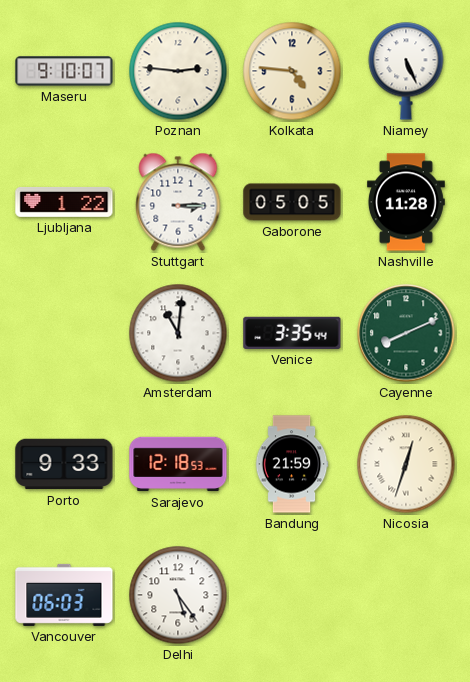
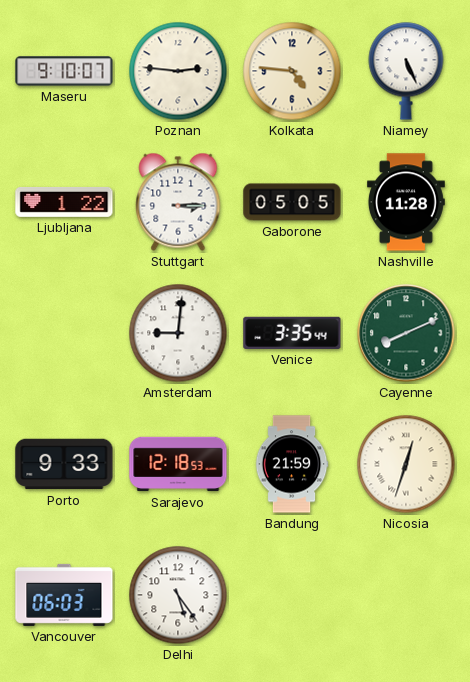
Amsterdam: 11:01 -> 9:01 (178, 333)
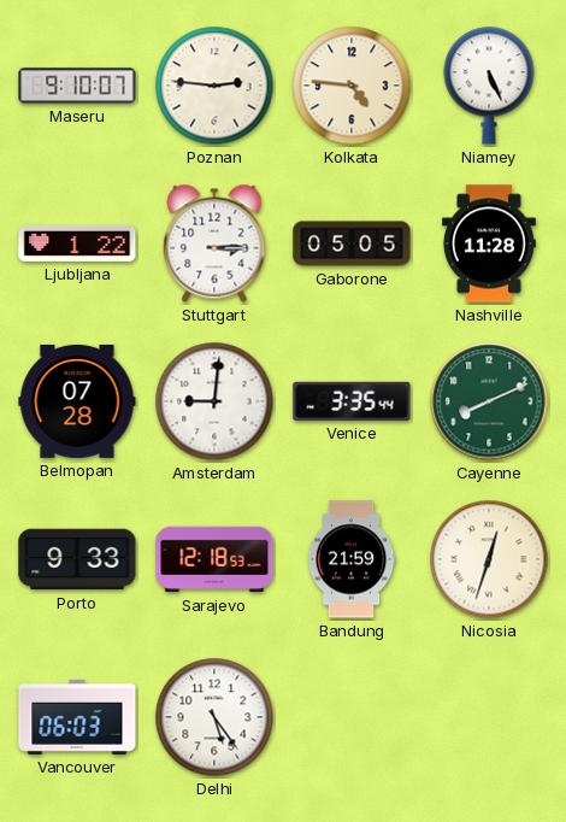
Belmopan: none -> 07:28 (77, 401)
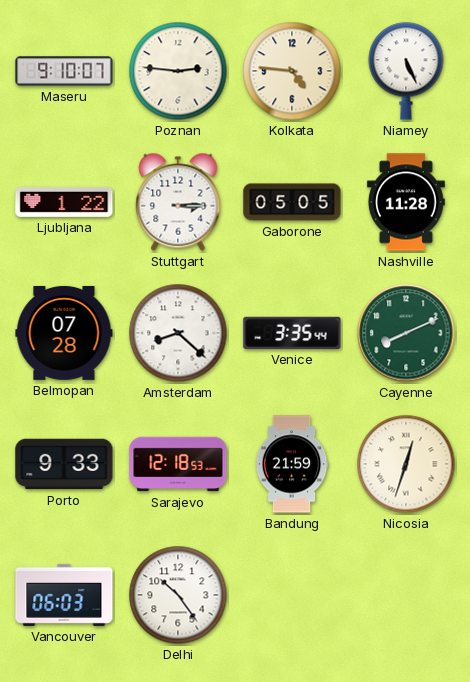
Amsterdam: 9:01 -> 8:22 (178, 333)
Delhi: 5:24 -> 10:24 (178, 595)
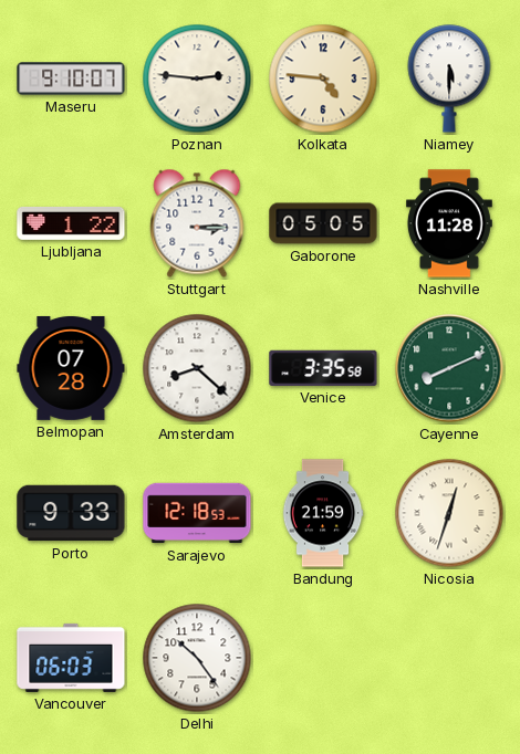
Niamey: 5:26 -> 5:30 (449, 78)
Venice: 3:35:44 -> 3:35:58 (323, 368)
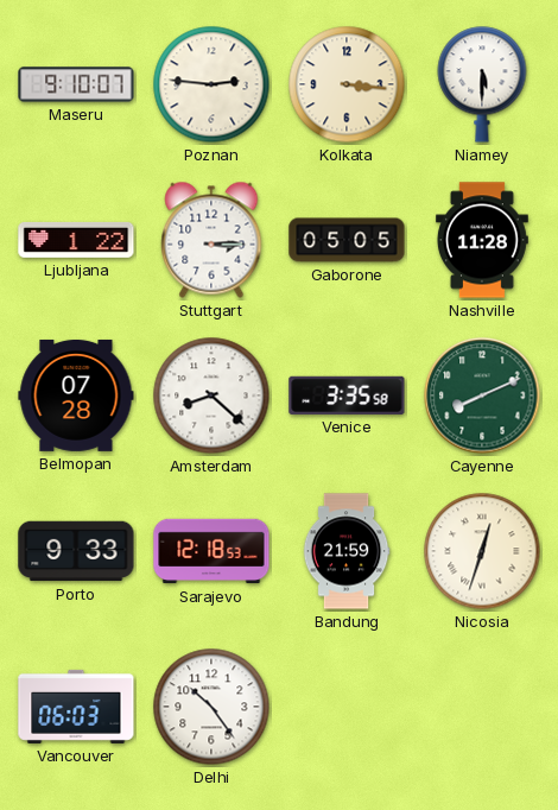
Kolkata: 4:46 -> 3:16 (347, 84)
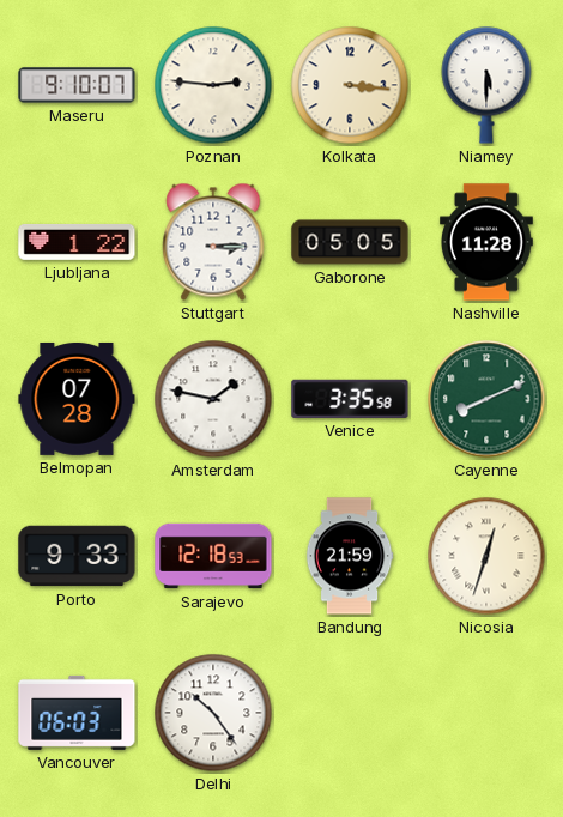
Amsterdam: 8:22 -> 1:47 (213, 399)
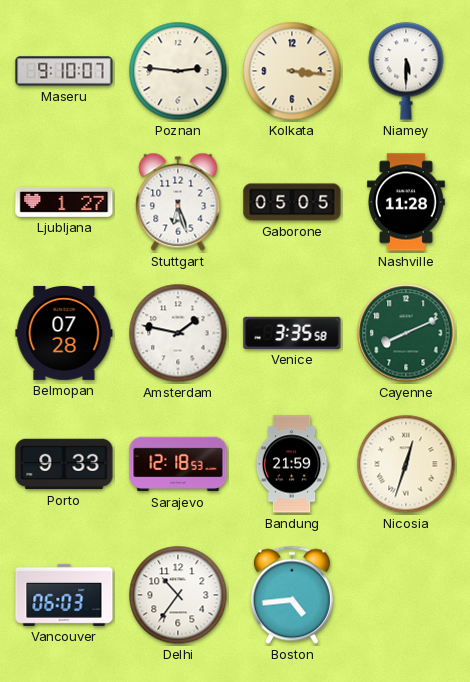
Ljubljana: 1:22 -> 1:27 (64, 202)
Stuttgart: 3:15 -> 6:27 (178, 202)
Delhi: 10:24 -> 10:36 (178, 595)
Boston: none -> 4:44 (292, 595)
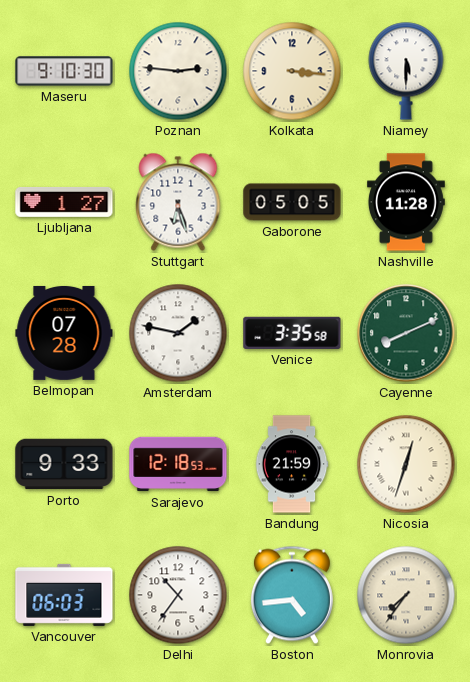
Maseru: 9:10:07 -> 9:10:30 (64, 71)
Monrovia: none -> 7:36 (406, 595)
